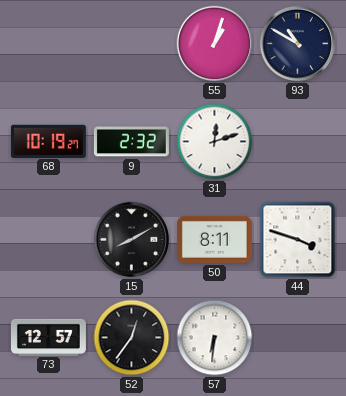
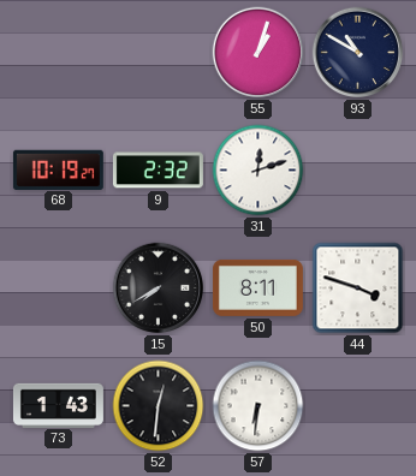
15: 8:10 -> 7:40 (159, 288)
73: 12:57 -> 1:43 (58, 405)
52: 12:36 -> 12:31 (159, 406)
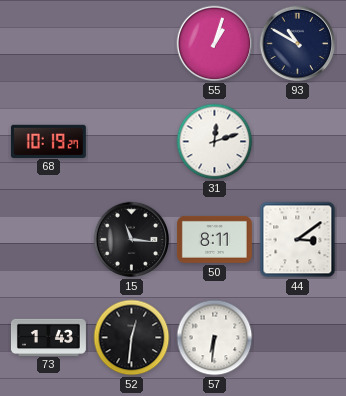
9: 2:32 -> none (158, 171)
15: 7:40 -> 11:16 (132, 240)
44: 3:48 -> 3:09 (298, 240)
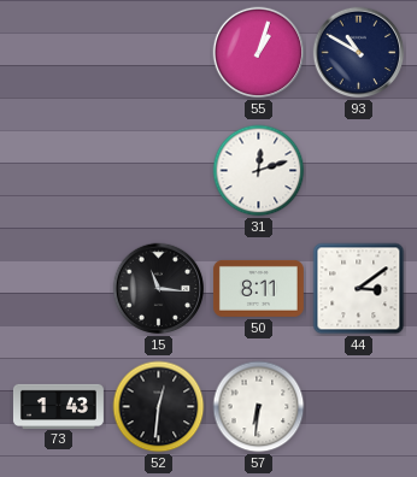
68: 10:19 -> none (48, 141)
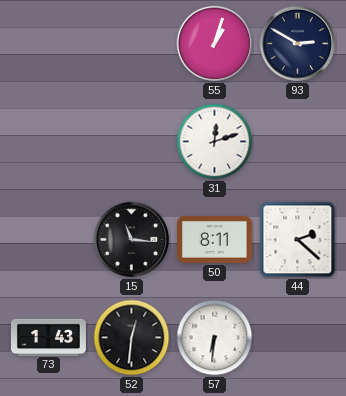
93: 10:50 -> 2:50 (298, 44)
44: 3:09 -> 2:22 (298, 240)
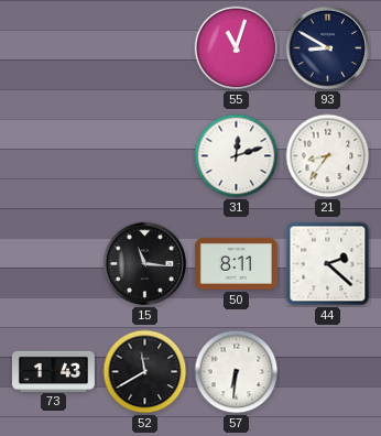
55: 1:03 -> 11:03 (237, 48)
93: 2:50 -> 8:50 (328, 48)
21: none -> 8:36 (328, 156)
52: 12:31 -> 11:40 (145, 372)
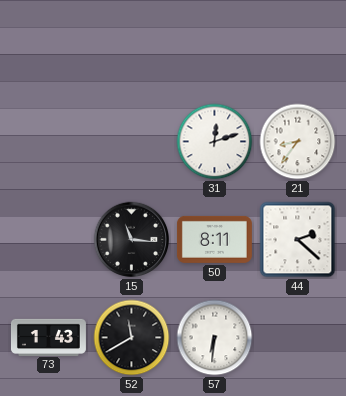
55: 11:03 -> none (237, 48)
93: 8:50 -> none (328, 48)
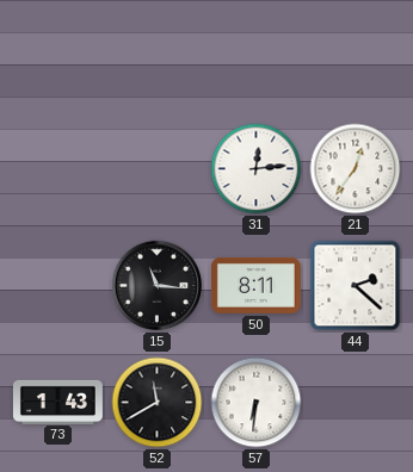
31: 12:12 -> 12:14 (257, 169)
21: 8:36 -> 12:36 (356, 169)
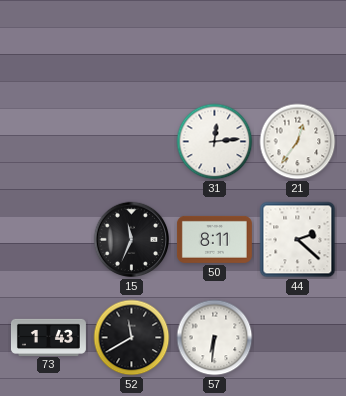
15: 11:16 -> 11:34 (132, 240)
